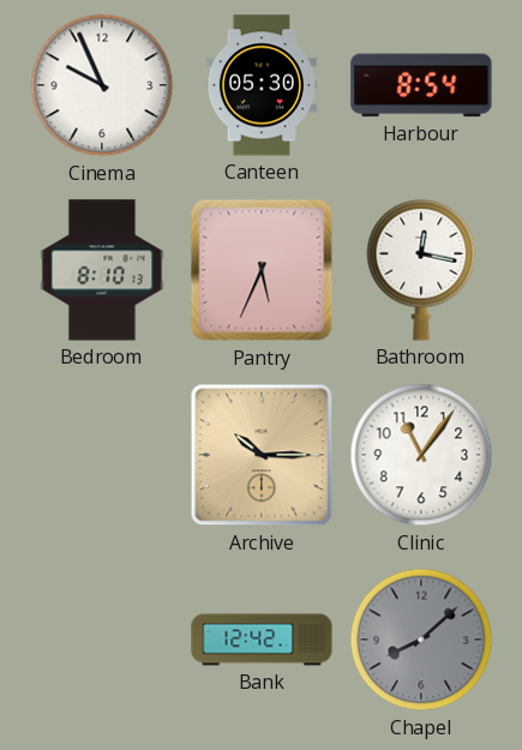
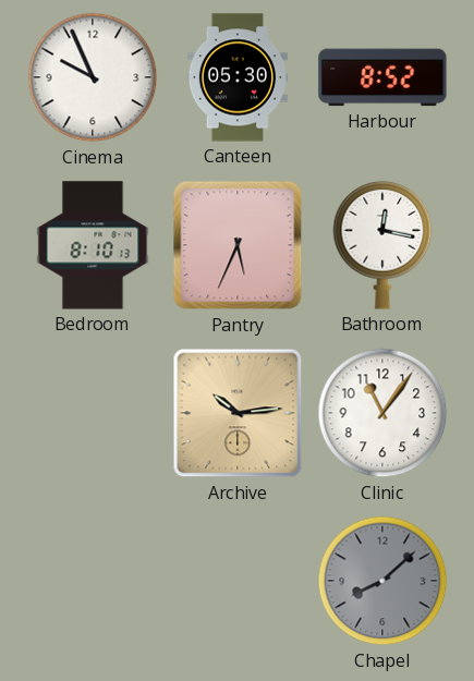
Harbour: 8:54 -> 8:52 (382, 77)
Archive: 10:15 -> 10:14 (238, 413)
Bank: 12:42 -> none (262, 640)
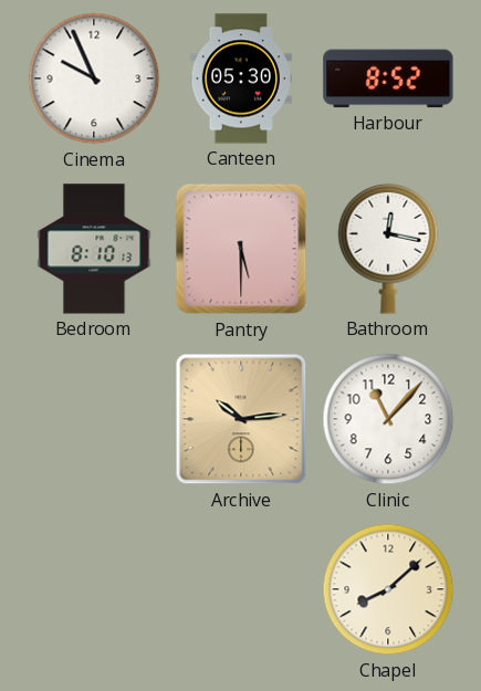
Pantry: 5:34 -> 5:30 (241, 249)
Clinic: 11:06 -> 11:07 (388, 419)
Chapel dial: grey -> cream (388, 589)
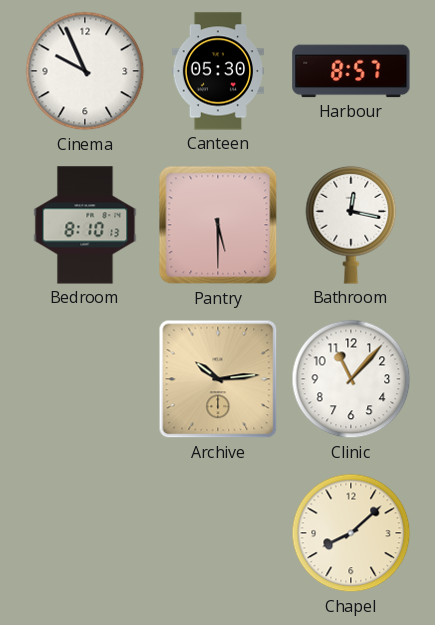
Harbour: 8:52 -> 8:57 (351, 71)
